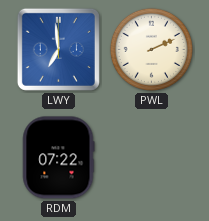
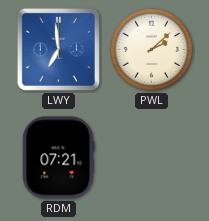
PWL: 2:11 -> 2:08 (151, 49)
RDM: 07:22 -> 07:21 (58, 158)
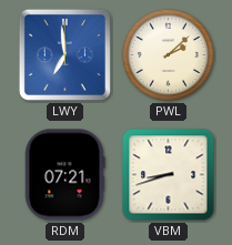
VBM: none -> 8:42 (169, 175)
